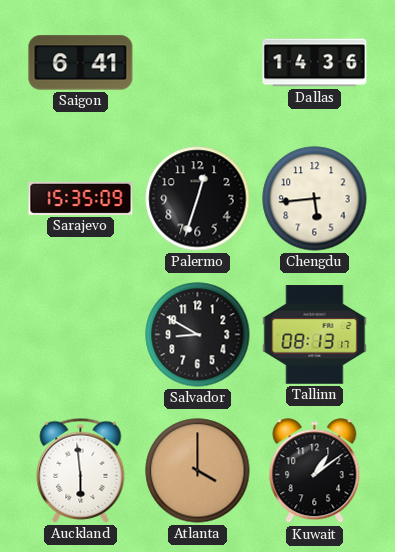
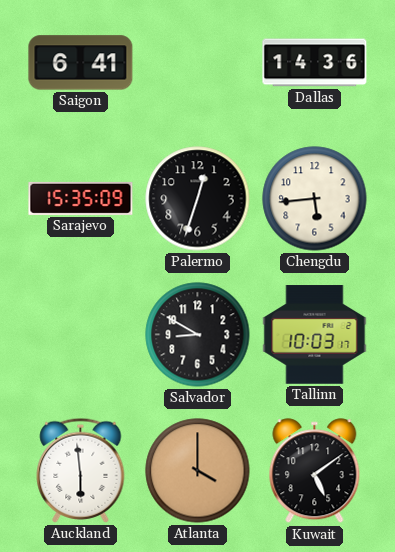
Tallinn: 08:13 -> 10:03 (315, 335)
Kuwait: 1:09 -> 5:09 (315, 471)
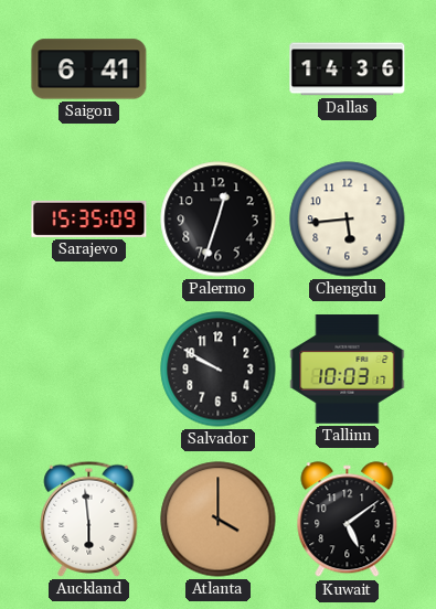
Salvador: 8:50 -> 9:50 (219, 370)
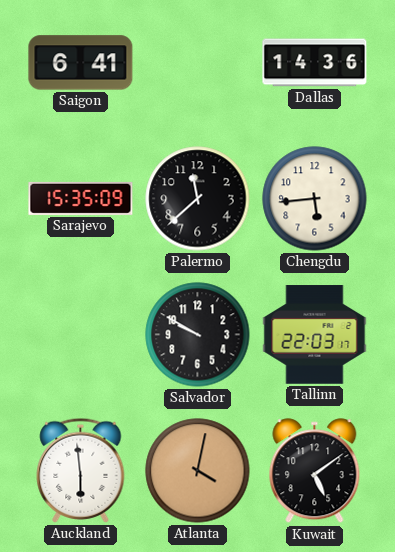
Palermo: 12:33 -> 11:38 (198, 199)
Tallinn: 10:03 -> 22:03 (315, 335)
Atlanta: 4:00 -> 4:02 (198, 471)
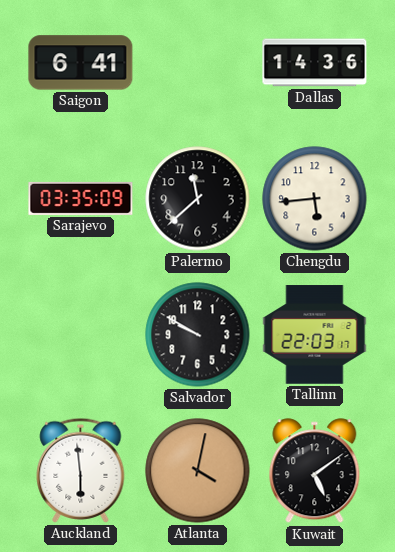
Sarajevo: 15:35 -> 03:35 (81, 198)
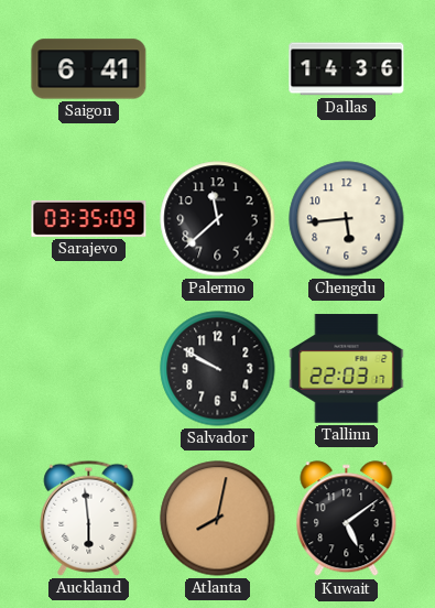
Atlanta: 4:02 -> 8:02 (218, 519)
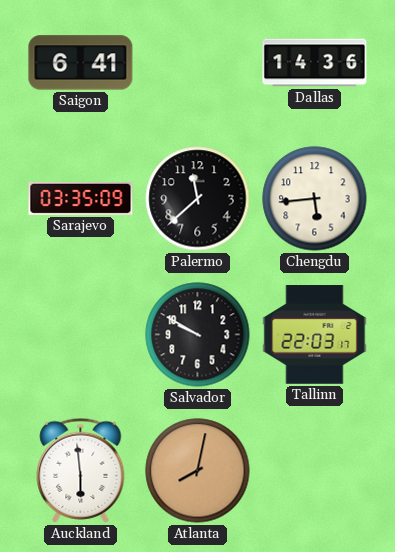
Kuwait: 5:09 -> none (347, 519)
